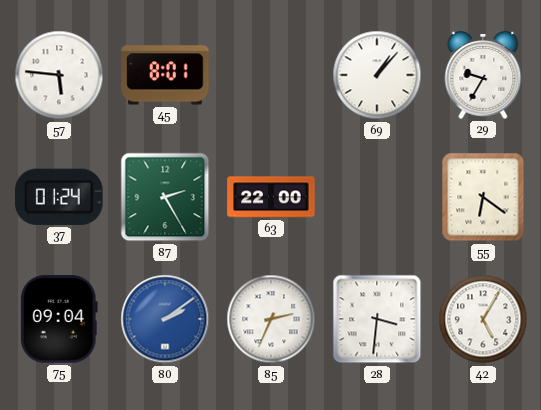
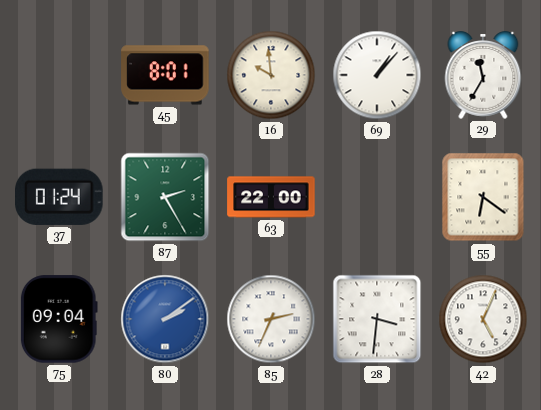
57: 5:46 -> none (59, 75)
16: none -> 9:59 (271, 75)
29: 9:35 -> 11:35 (483, 76)
42: 5:05 -> 5:04 (483, 319)
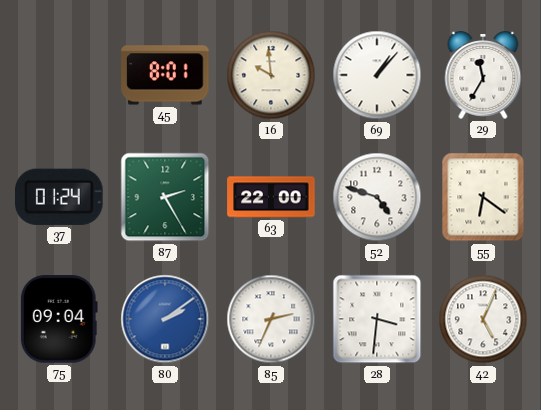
52: none -> 4:48 (377, 197)
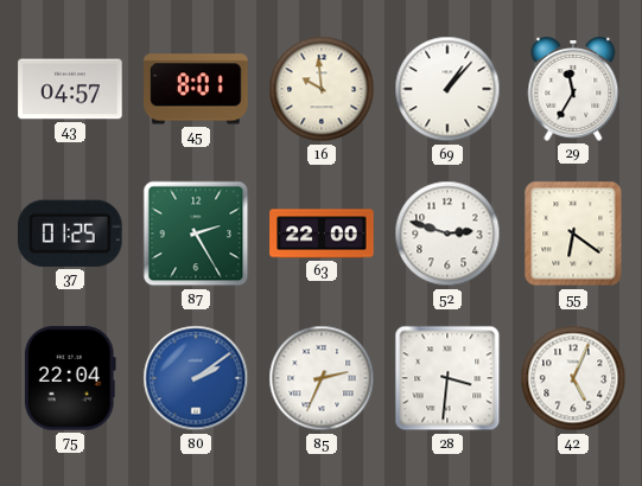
43: none -> 04:57 (70, 89)
37: 01:24 -> 01:25 (71, 234)
52: 4:48 -> 2:48 (447, 234)
75: 09:04 -> 22:04 (70, 378)
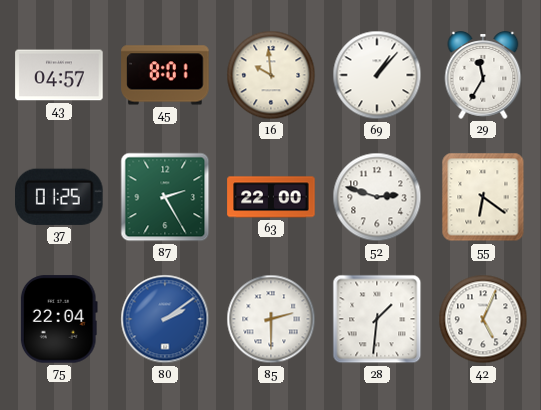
85: 2:34 -> 2:30 (271, 319)
28: 3:31 -> 1:31 (377, 319)
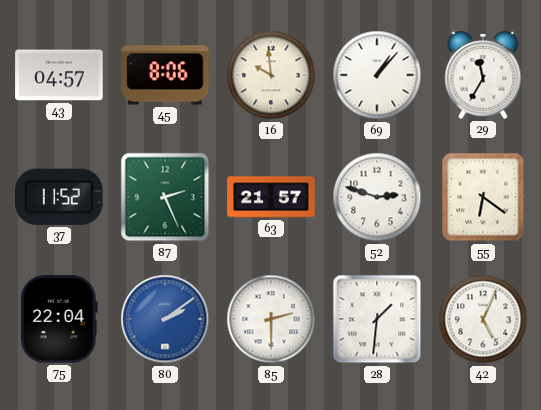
45: 8:01 -> 8:06 (165, 75)
37: 01:25 -> 11:52 (60, 197)
87: 2:25 -> 2:26 (165, 197)
63: 22:00 -> 21:57 (271, 197)
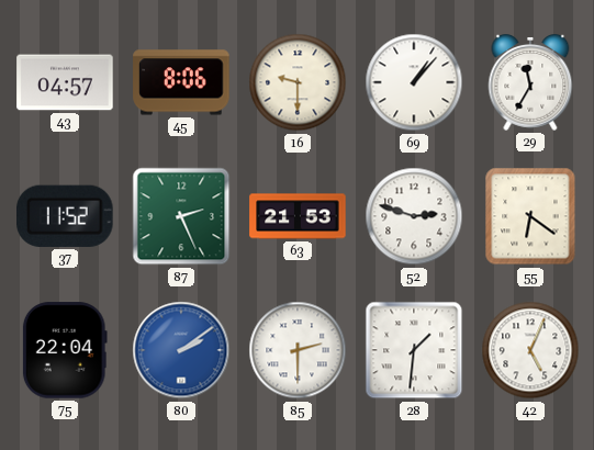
16: 9:59 -> 9:30 (298, 82)
63: 21:57 -> 21:53 (298, 216)
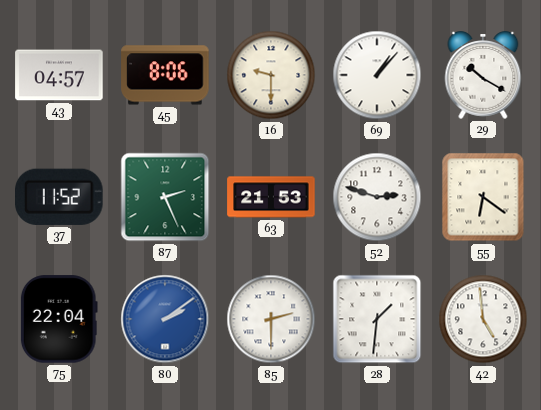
29: 11:35 -> 10:20 (483, 76)
42: 5:04 -> 4:59 (483, 319)
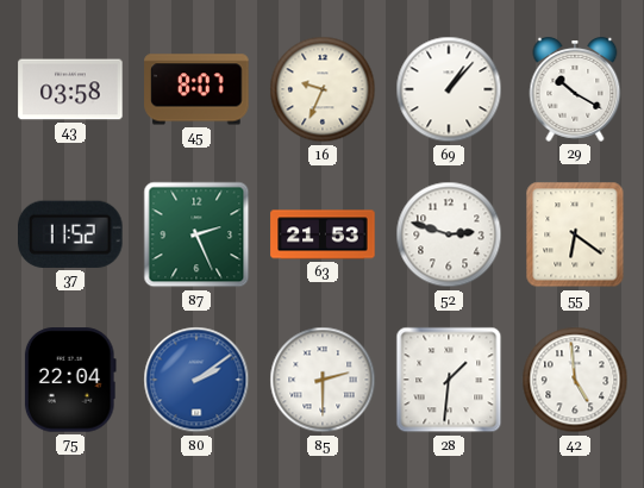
43: 04:57 -> 03:58 (70, 89)
45: 8:06 -> 8:07 (196, 89)
16: 9:30 -> 9:34 (323, 89)
